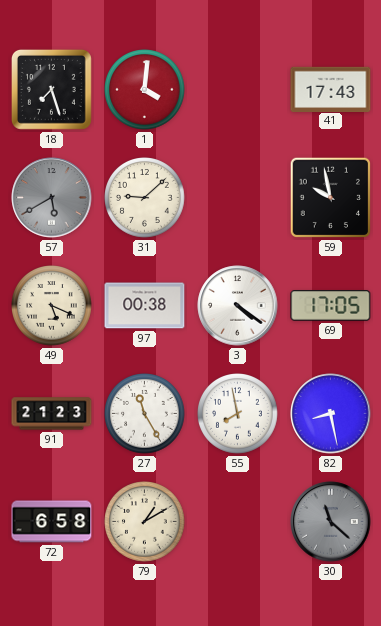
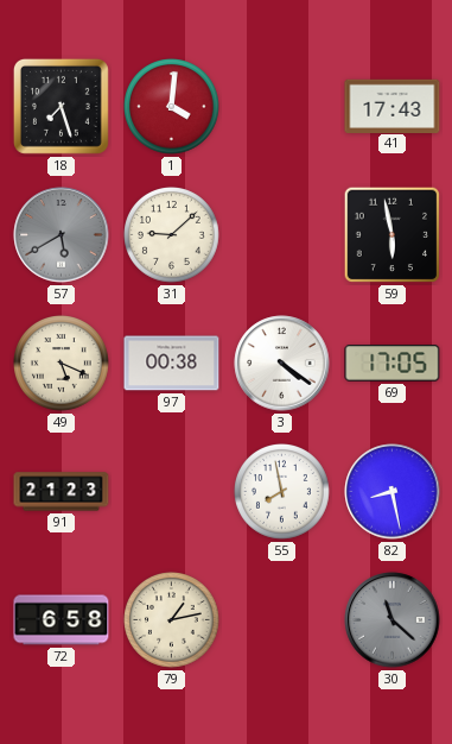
59: 9:58 -> 5:58 (393, 235)
27: 11:25 -> none (145, 414)
79: 1:10 -> 1:13 (172, 620)
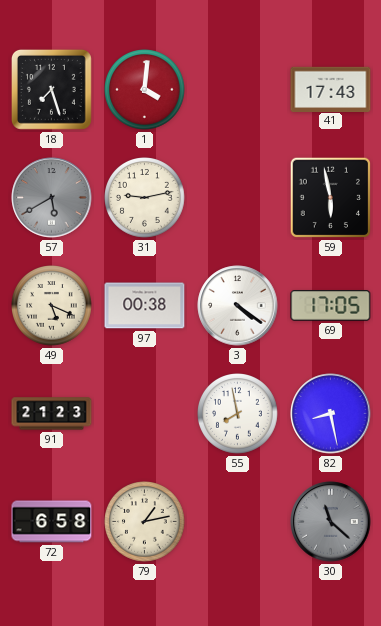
31: 9:08 -> 9:13 (145, 198)
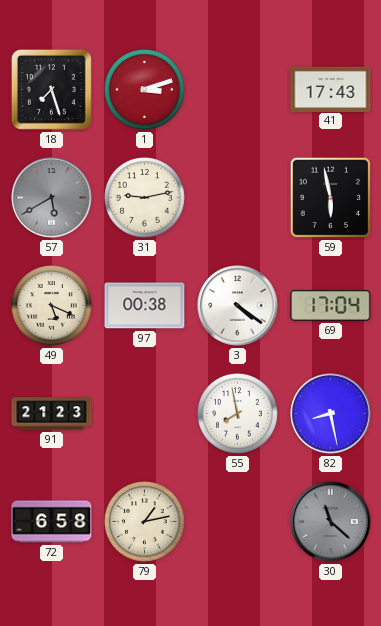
1: 4:01 -> 3:12 (145, 90)
69: 17:05 -> 17:04 (331, 306)
